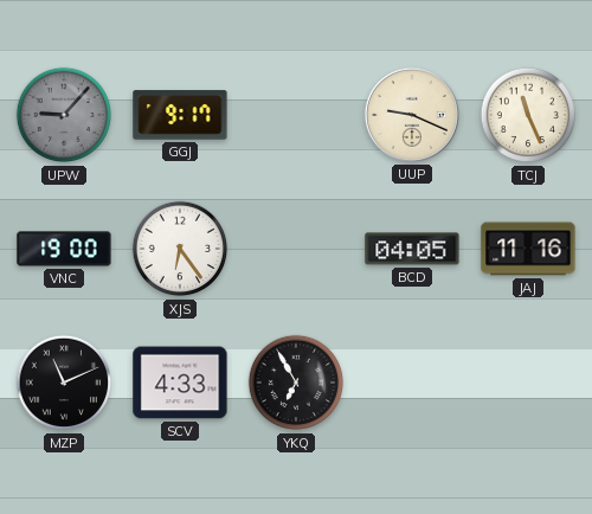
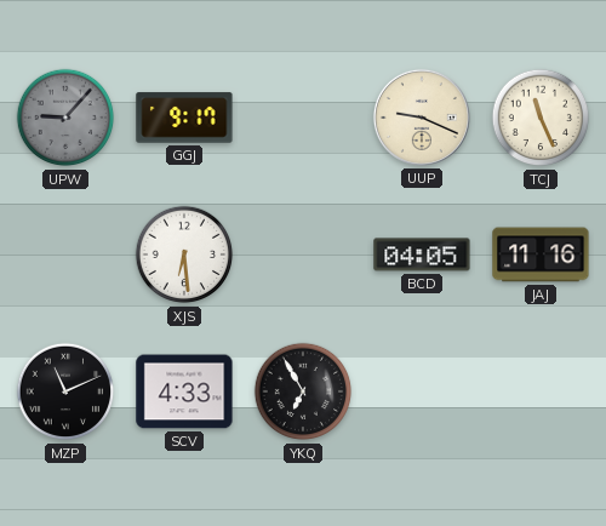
VNC: 19:00 -> none (64, 249)
XJS: 6:24 -> 6:29 (184, 255)
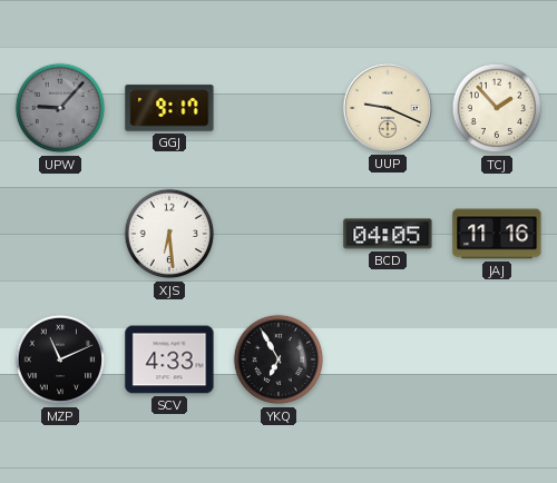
TCJ: 11:26 -> 1:53 (497, 108)
